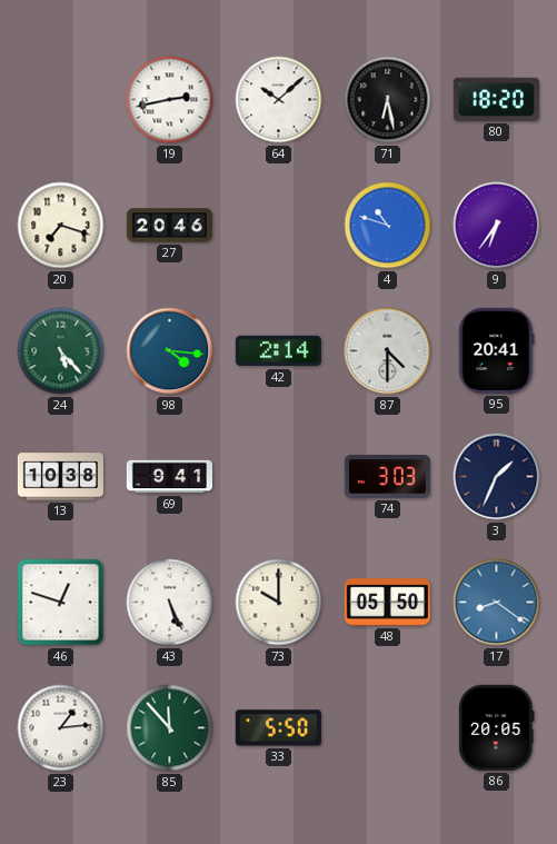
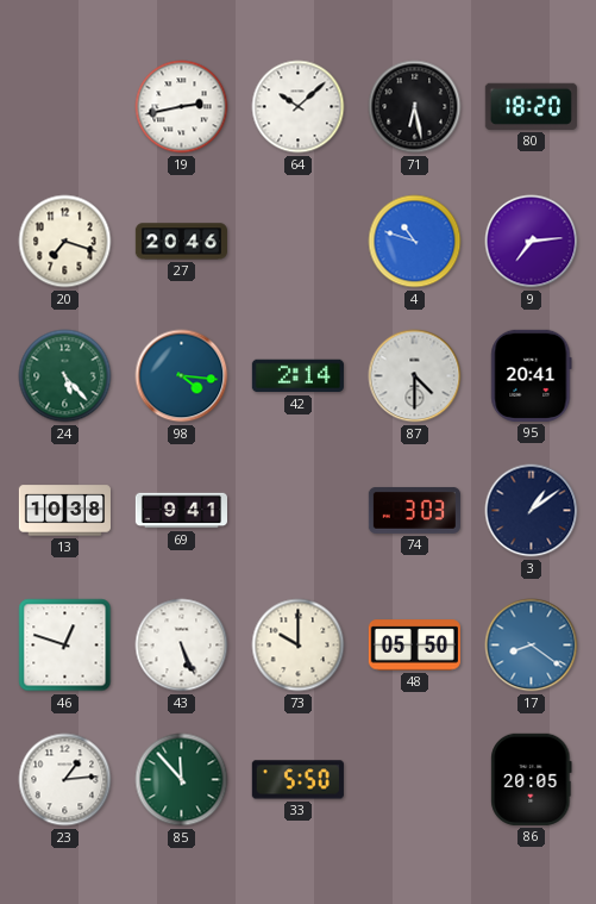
9: 6:36 -> 7:14 (532, 242)
3: 1:34 -> 1:09 (532, 511)
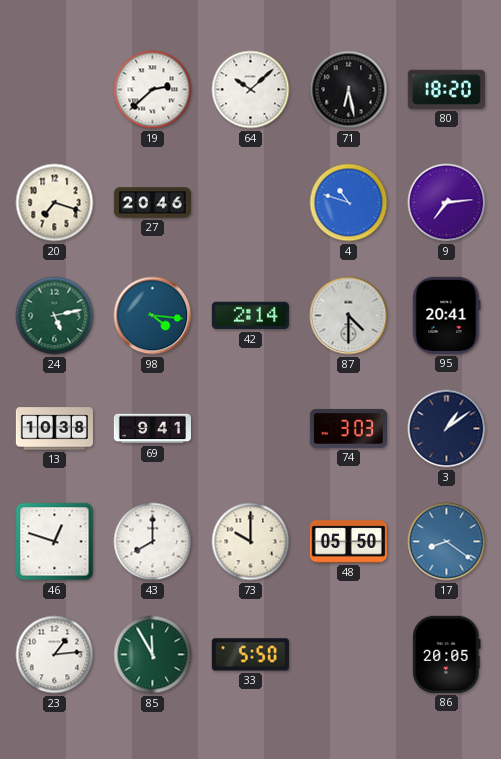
19: 2:43 -> 2:38 (153, 90)
24: 5:23 -> 5:13 (55, 316)
43: 5:26 -> 8:00 (153, 542)
85: 11:53 -> 11:55 (153, 655)
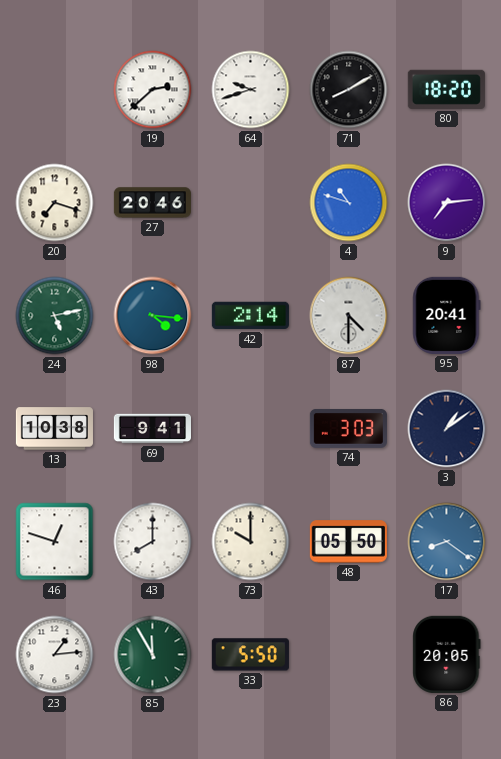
64: 10:08 -> 9:42 (251, 90)
71: 6:28 -> 8:10 (349, 90)
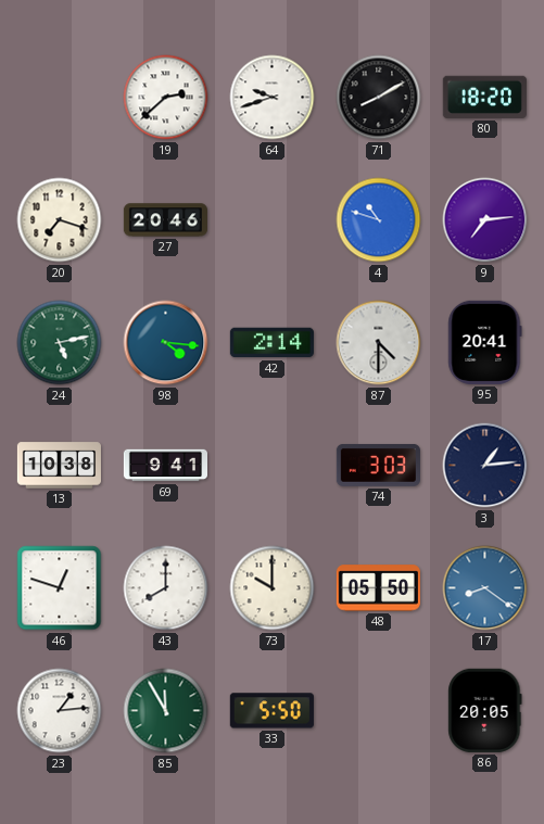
3: 1:09 -> 1:14 (485, 466)
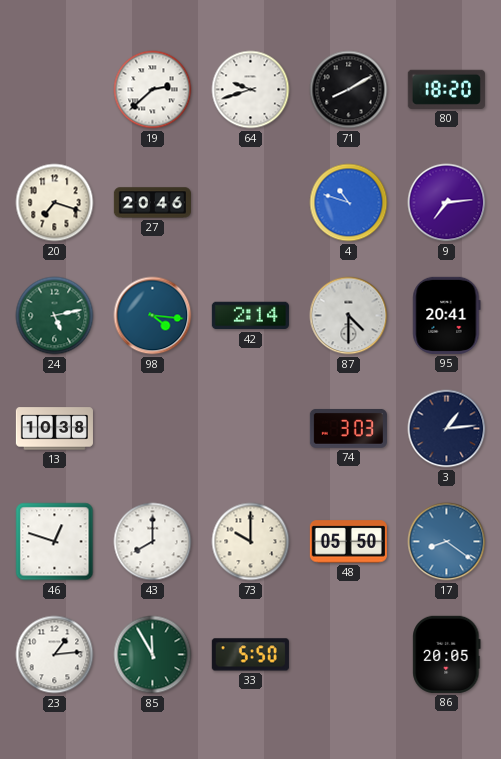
69: 9:41 -> none (165, 466)
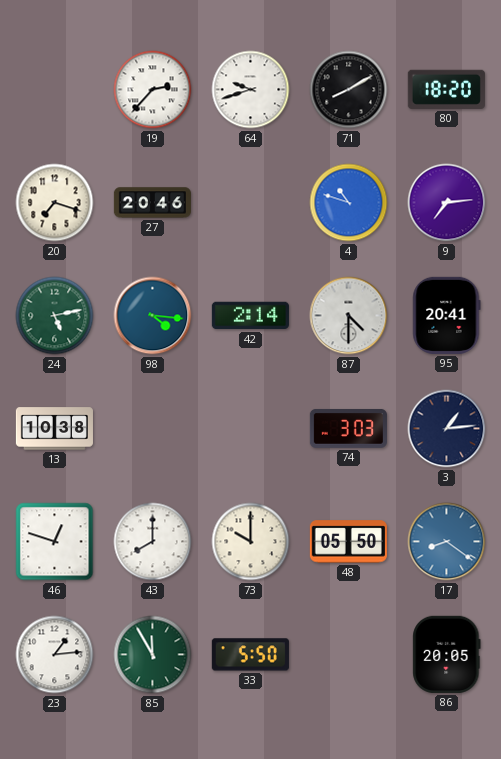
19: 2:38 -> 2:37 (153, 90)
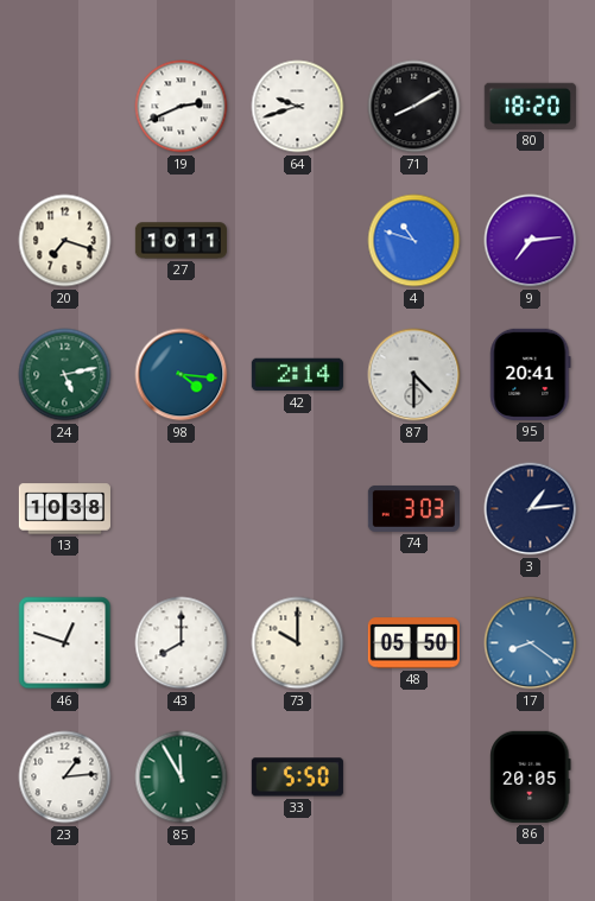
19: 2:37 -> 2:41 (182, 107)
27: 20:46 -> 10:11 (181, 241)
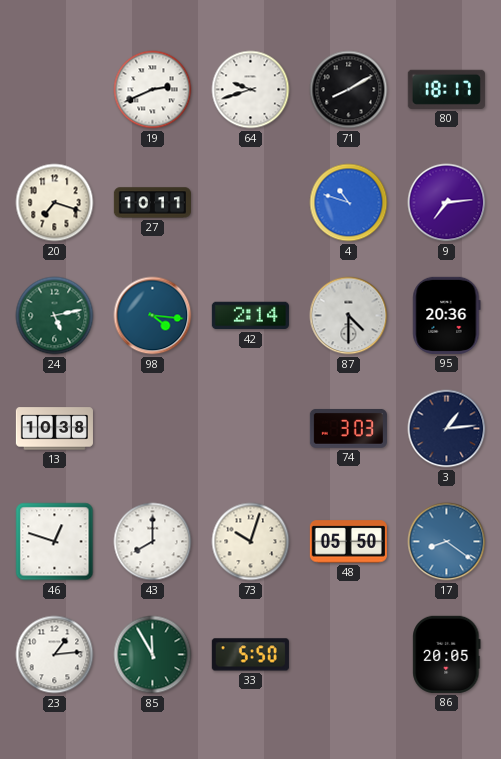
80: 18:20 -> 18:17 (446, 89)
95: 20:41 -> 20:36 (447, 315)
73: 10:00 -> 10:03 (251, 542)
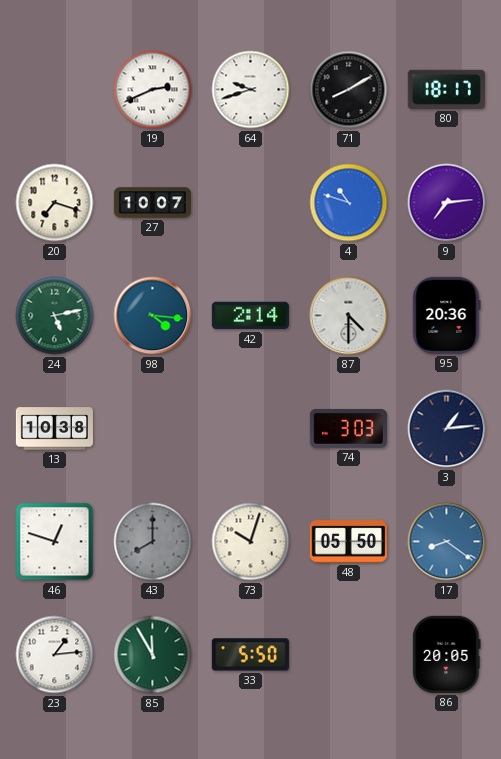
27: 10:11 -> 10:07 (152, 203)
43 dial: white -> grey (153, 542)
